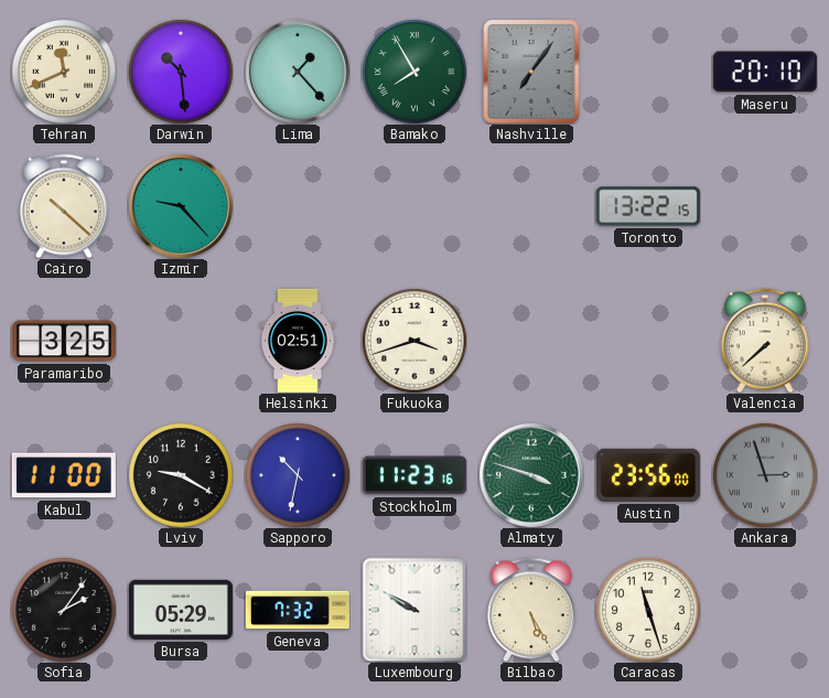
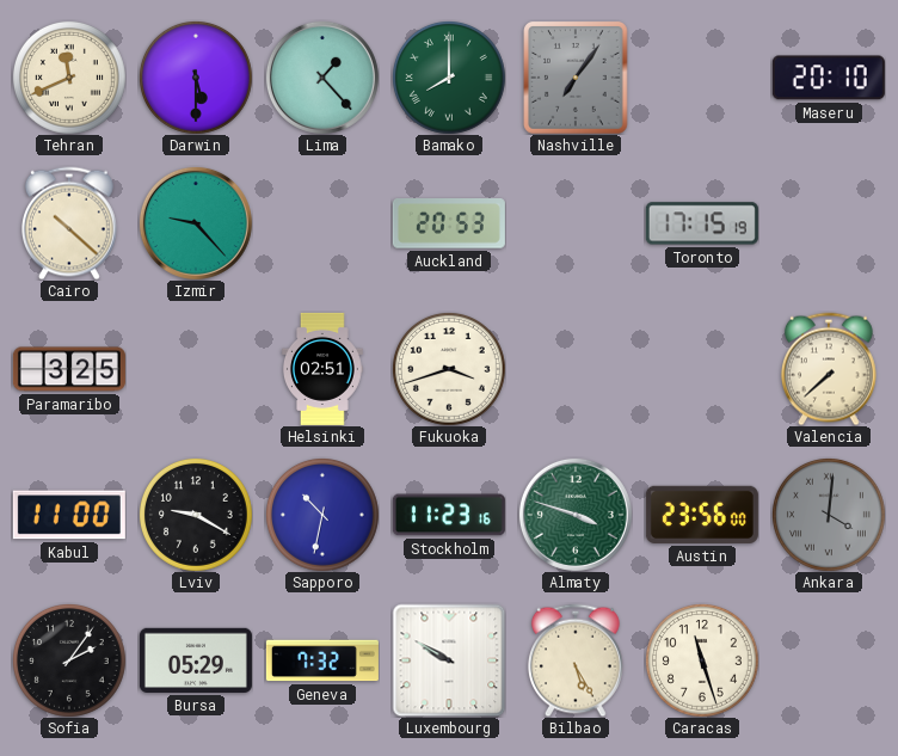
Darwin: 10:29 -> 5:30 (196, 78)
Bamako: 7:55 -> 8:00 (449, 78)
Auckland: none -> 20:53 (449, 225)
Toronto: 13:22 -> 17:15 (702, 223)
Ankara: 2:57 -> 4:01 (829, 515)
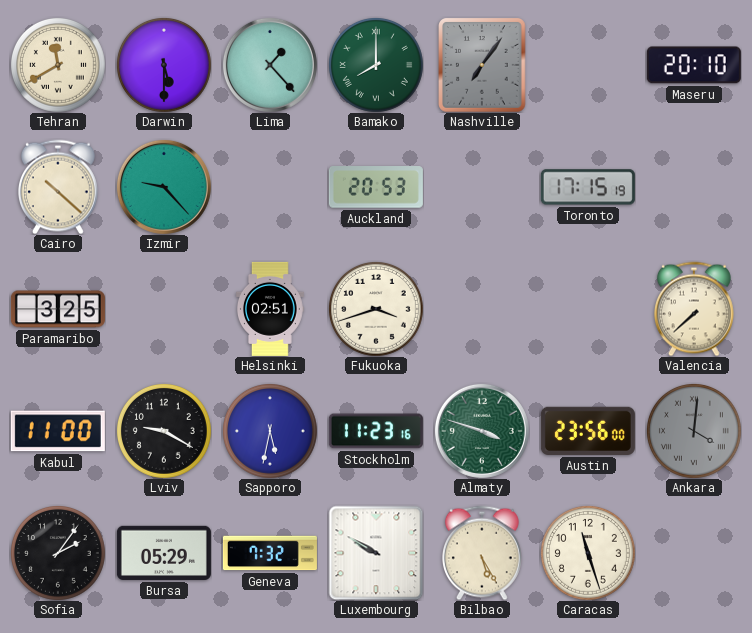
Tehran: 11:41 -> 11:40 (58, 65)
Sapporo: 10:32 -> 5:32 (270, 431)
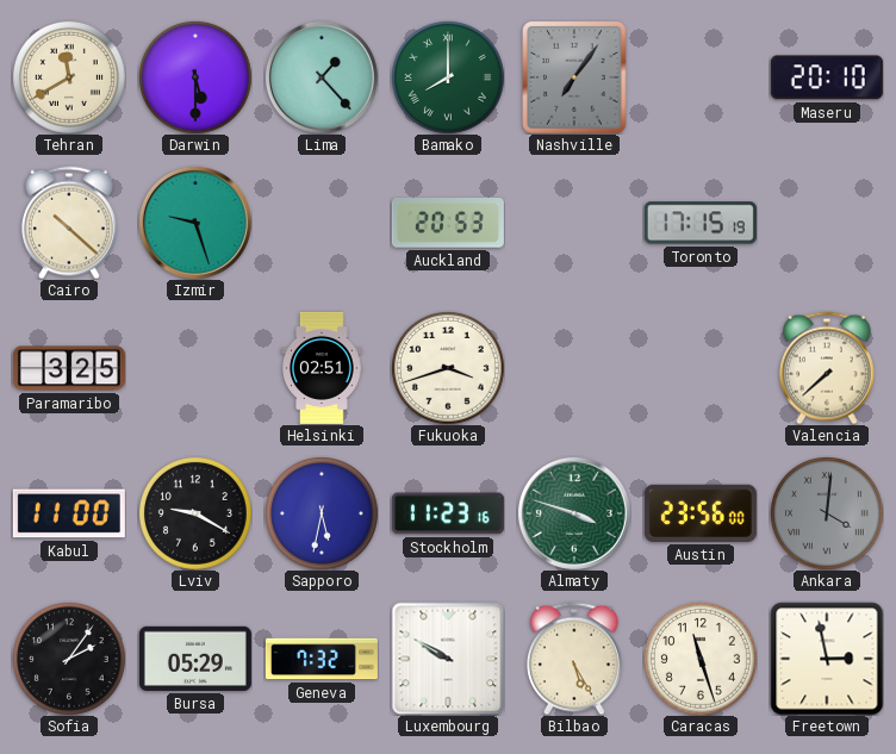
Izmir: 9:23 -> 9:27 (195, 223)
Freetown: none -> 2:58 (827, 659)
